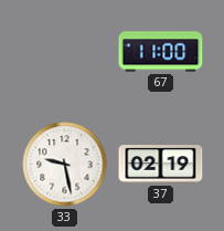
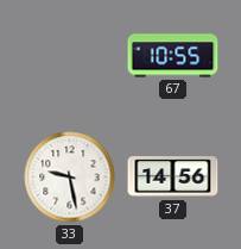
67: 11:00 -> 10:55 (173, 56)
37: 02:19 -> 14:56 (173, 178)
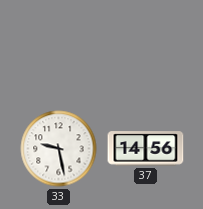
67: 10:55 -> none (173, 56)
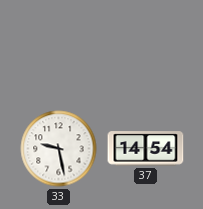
37: 14:56 -> 14:54 (146, 149)
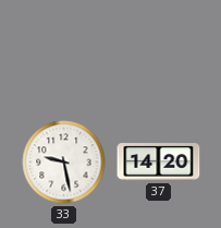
37: 14:54 -> 14:20 (159, 163)
